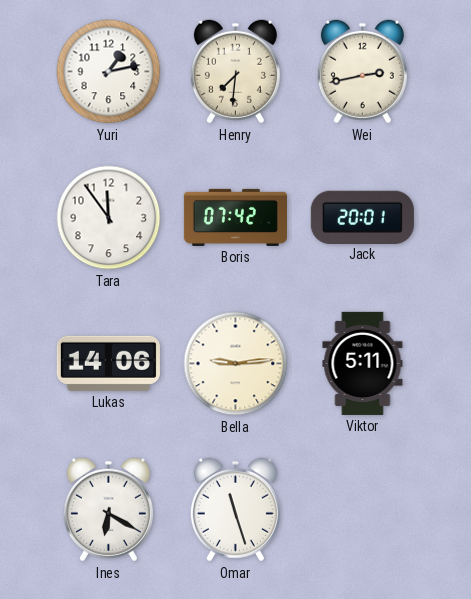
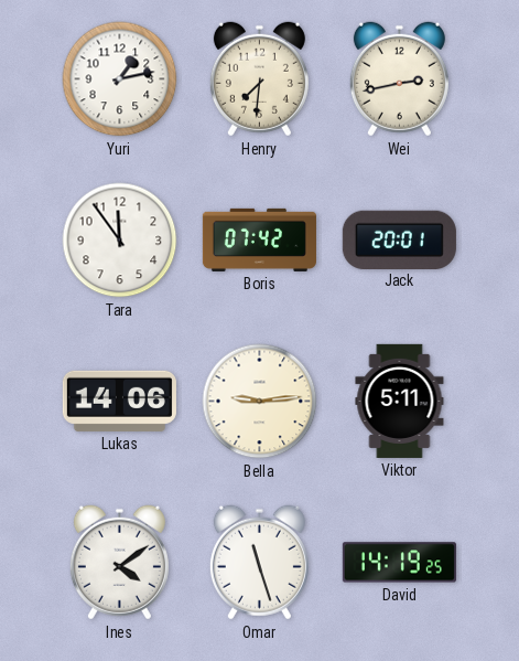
Ines: 6:20 -> 4:09 (119, 563)
David: none -> 14:19 (399, 563)
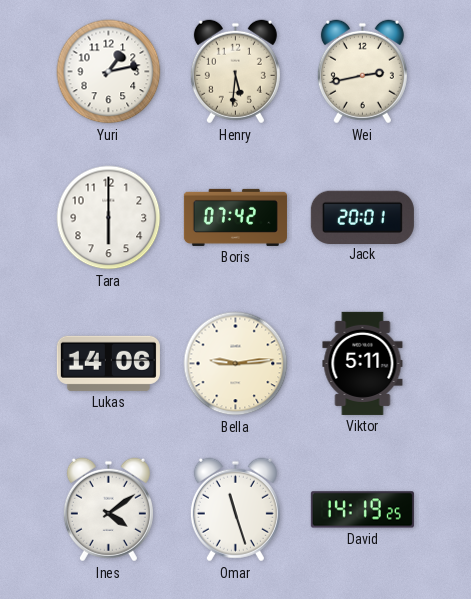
Henry: 7:31 -> 5:31 (235, 72)
Tara: 11:54 -> 6:00 (109, 218)
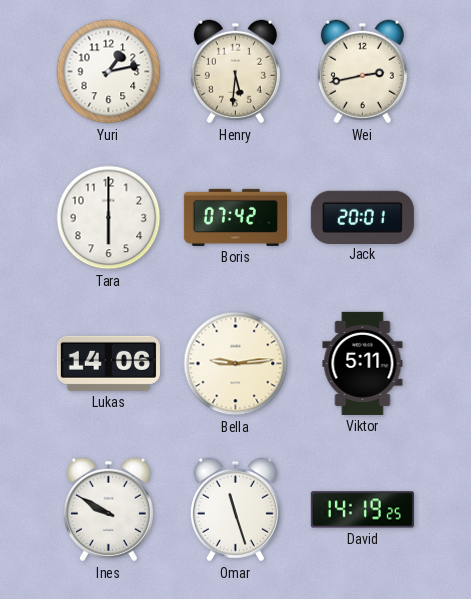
Ines: 4:09 -> 9:50 (108, 510)
